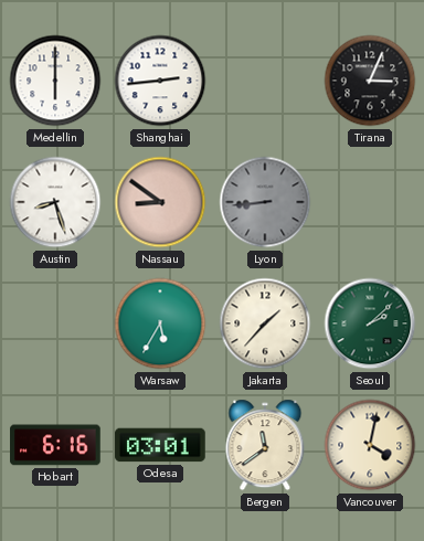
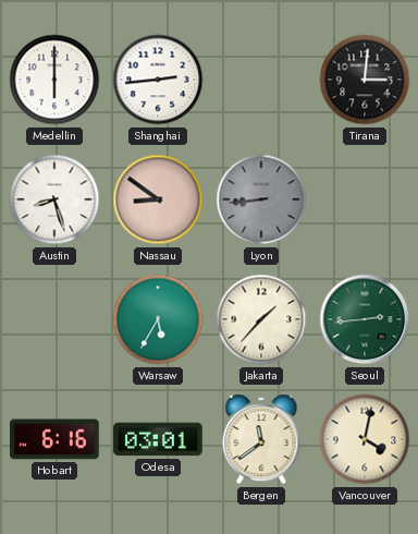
Tirana: 3:04 -> 3:01 (365, 80)
Seoul: 2:08 -> 2:44 (365, 319)
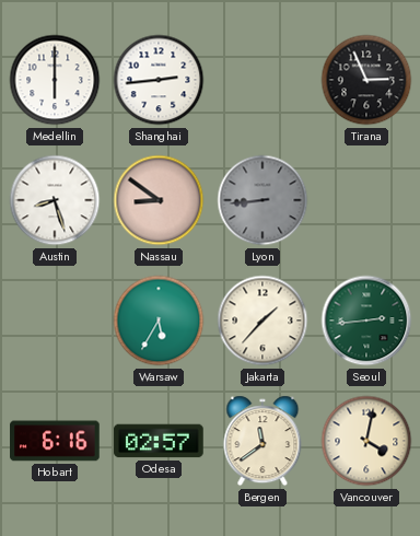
Tirana: 3:01 -> 2:56 (366, 80)
Odesa: 03:01 -> 02:57 (159, 441)
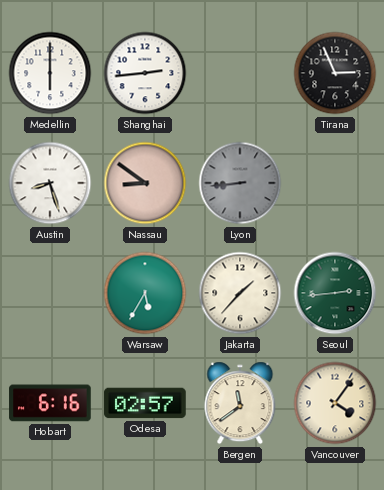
Vancouver: 4:02 -> 4:06 (335, 403)
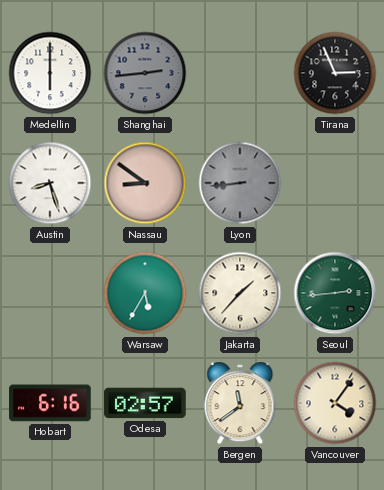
Shanghai dial: white -> grey (145, 73)
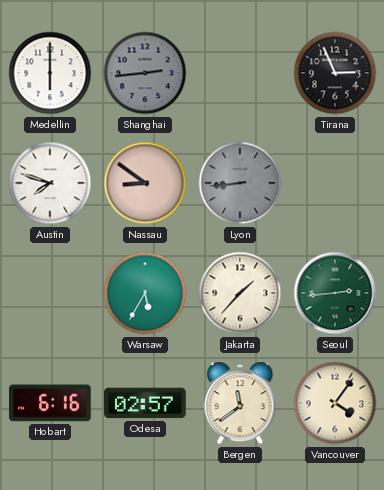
Austin: 8:27 -> 7:48 (50, 183)
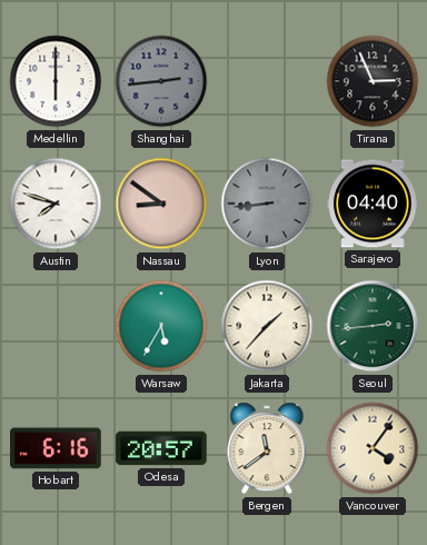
Sarajevo: none -> 04:40 (373, 204)
Odesa: 02:57 -> 20:57 (161, 448)
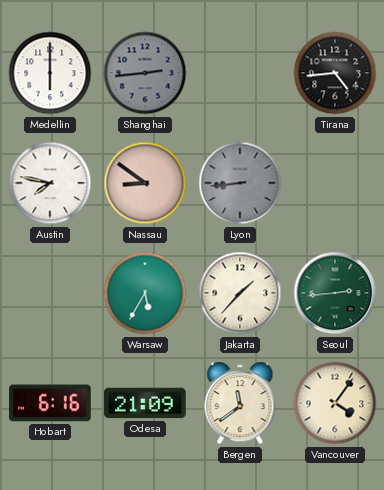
Tirana: 2:56 -> 4:44 (335, 73)
Austin: 7:48 -> 7:47 (50, 183)
Sarajevo: 04:40 -> none (373, 204)
Odesa: 20:57 -> 21:09 (145, 403)
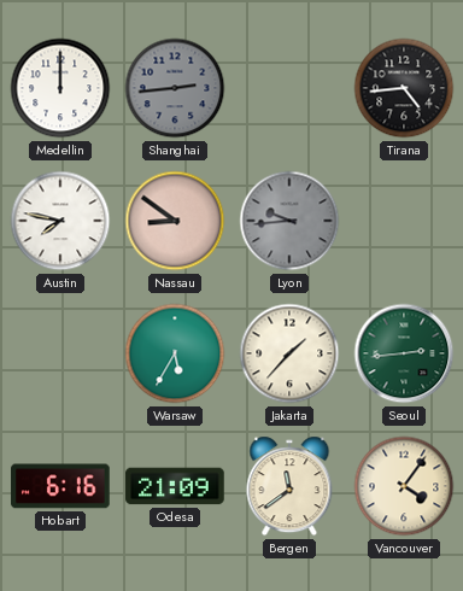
Medellin: 6:00 -> 12:00 (60, 88)
Lyon: 8:44 -> 9:44 (289, 221)
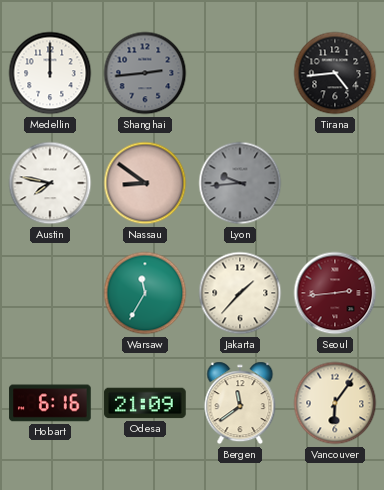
Warsaw: 5:35 -> 11:35 (145, 293)
Seoul dial: green -> burgundy (335, 293)
Vancouver: 4:06 -> 6:06 (335, 403)
